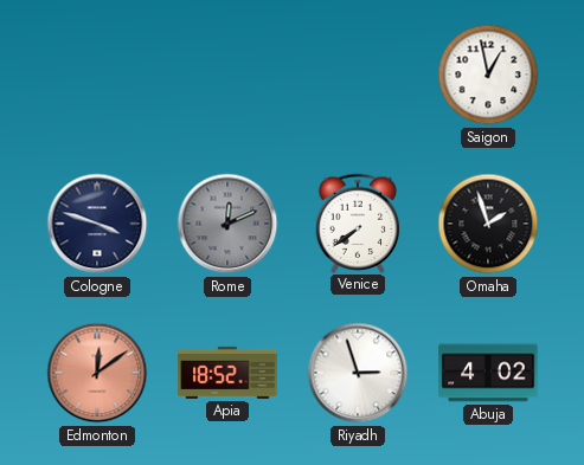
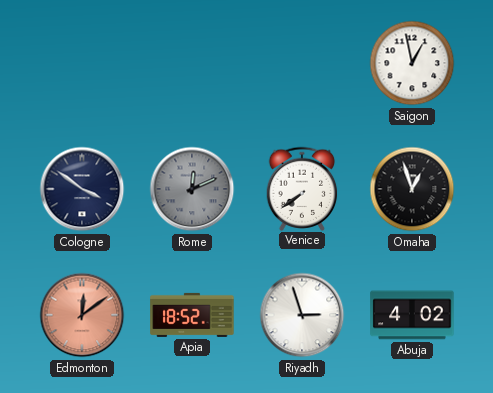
Cologne: 3:48 -> 3:51 (82, 189)
Omaha: 1:57 -> 12:57 (412, 189)
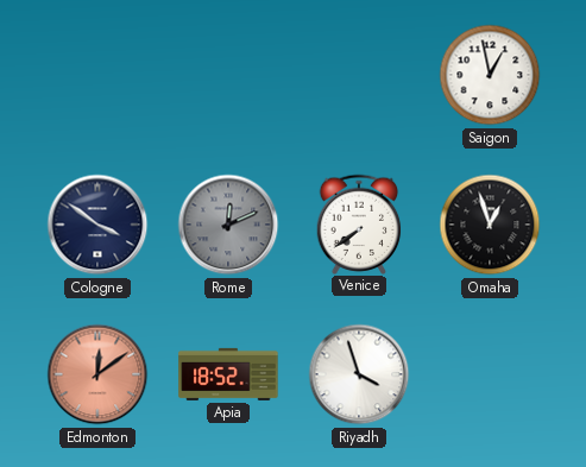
Riyadh: 2:57 -> 3:57 (359, 374)
Abuja: 4:02 -> none (412, 315)
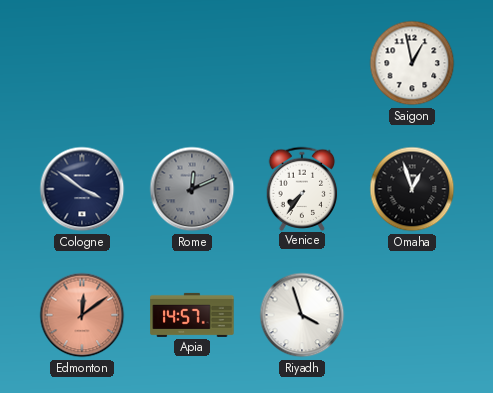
Venice: 7:39 -> 7:36 (302, 188)
Apia: 18:52 -> 14:57 (192, 315)
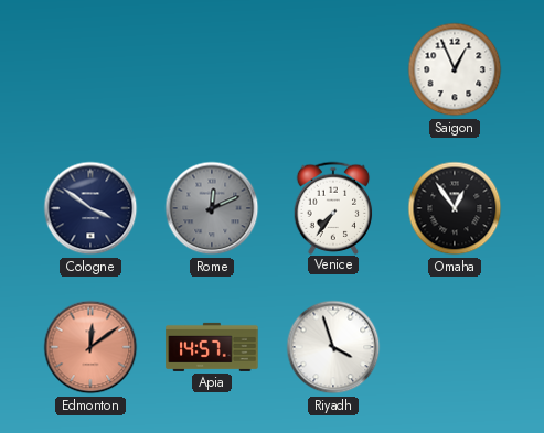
Saigon: 12:58 -> 12:56 (455, 69)
Omaha: 12:57 -> 12:54 (455, 208)
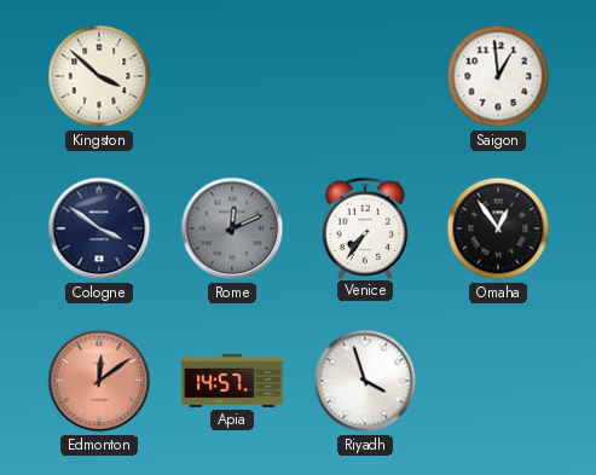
Kingston: none -> 3:52 (99, 76)
Saigon: 12:56 -> 12:59 (498, 76)
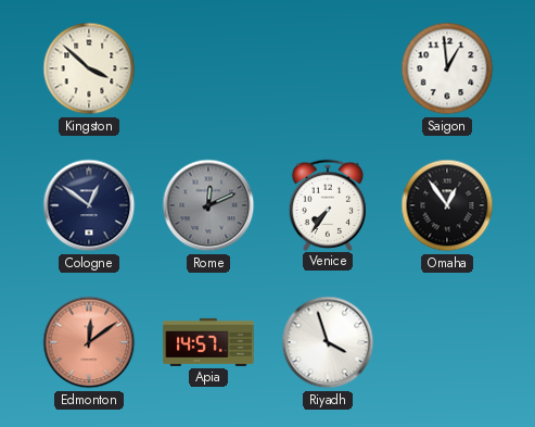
Cologne: 3:51 -> 12:51 (89, 205)
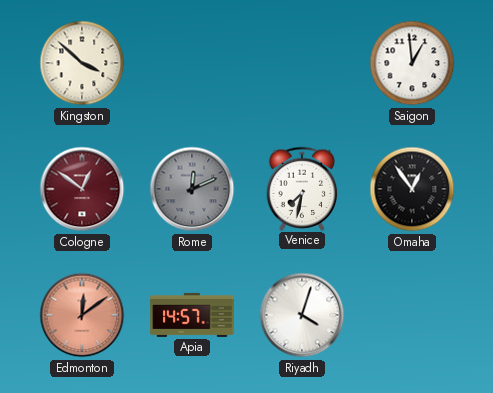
Cologne dial: navy -> burgundy (82, 189)
Venice: 7:36 -> 7:32 (302, 188)
Riyadh: 3:57 -> 4:03 (302, 315)
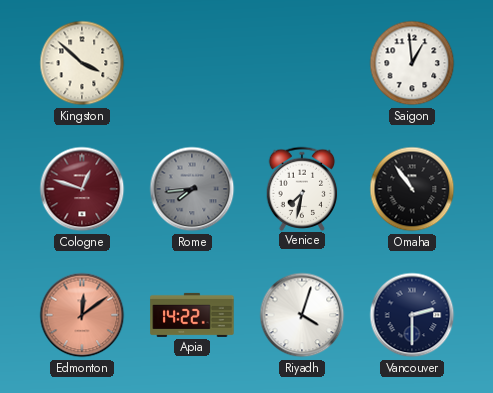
Cologne: 12:51 -> 12:48 (82, 189)
Rome: 12:11 -> 7:44 (192, 189)
Omaha: 12:54 -> 10:54 (412, 189)
Apia: 14:57 -> 14:22 (192, 315)
Vancouver: none -> 2:30 (412, 315)
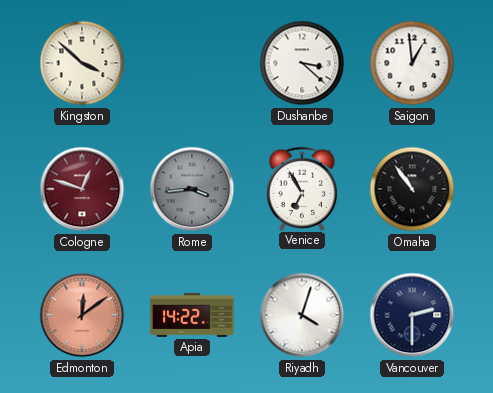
Dushanbe: none -> 3:22 (302, 63)
Rome: 7:44 -> 3:44 (192, 189)
Venice: 7:32 -> 6:55 (302, 188)
